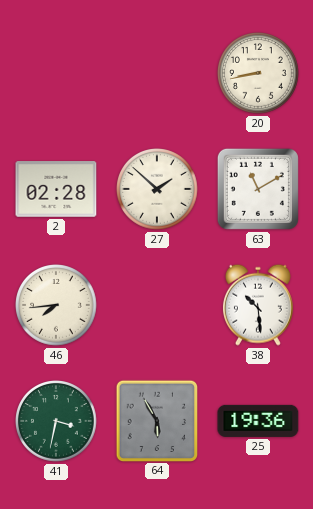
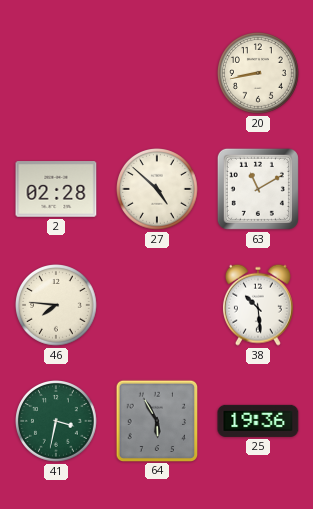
27: 1:52 -> 4:52 (158, 190)
46: 7:44 -> 7:46 (57, 306)
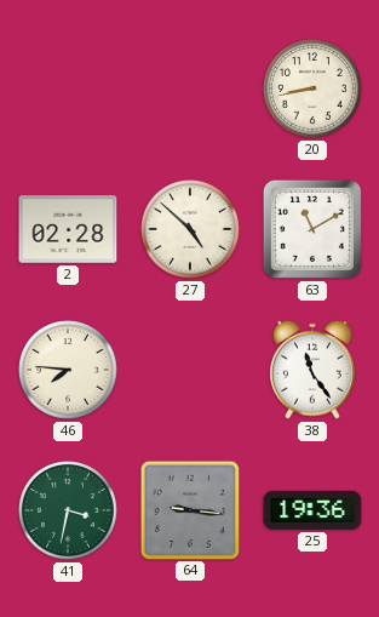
38: 10:29 -> 11:24 (312, 370)
64: 5:55 -> 9:16 (189, 509)
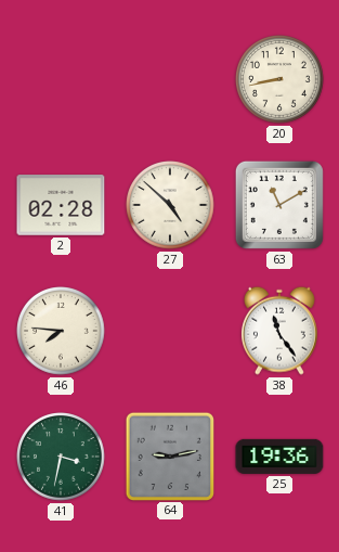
64: 9:16 -> 9:13 (169, 455)
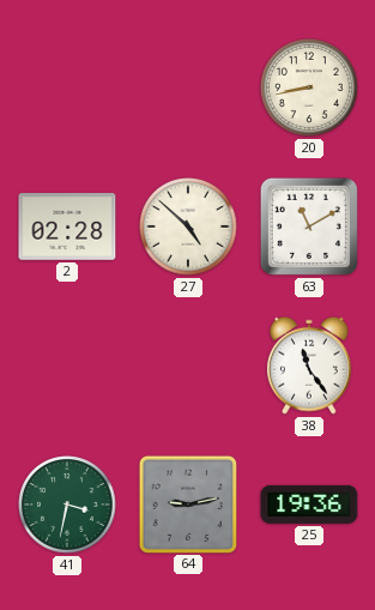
46: 7:46 -> none (62, 332)
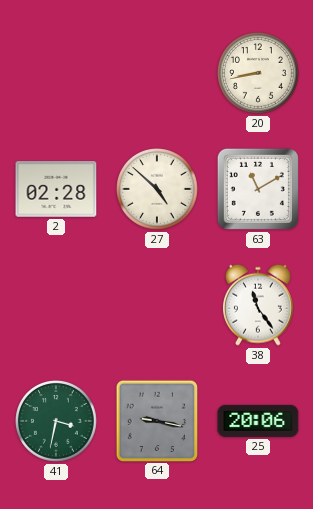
64: 9:13 -> 9:17 (156, 420)
25: 19:36 -> 20:06 (258, 421)
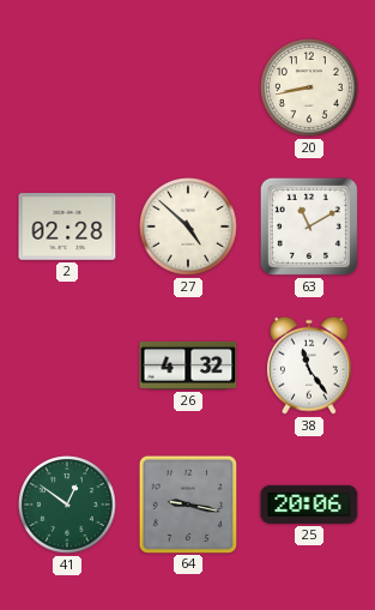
26: none -> 4:32 (188, 366)
41: 3:32 -> 12:51 (68, 506)
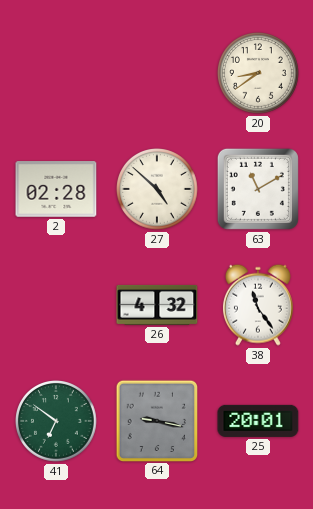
20: 8:43 -> 8:39 (259, 74)
41: 12:51 -> 6:51 (57, 422)
25: 20:06 -> 20:01 (258, 421)
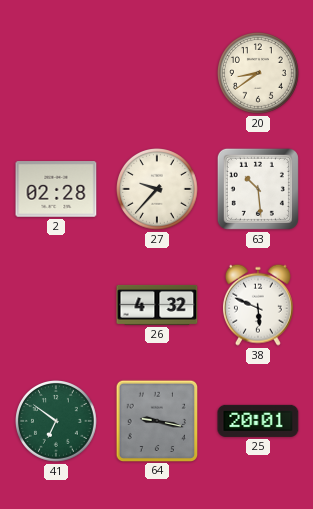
27: 4:52 -> 9:37 (158, 190)
63: 11:10 -> 10:29 (258, 189)
38: 11:24 -> 5:49 (258, 305)
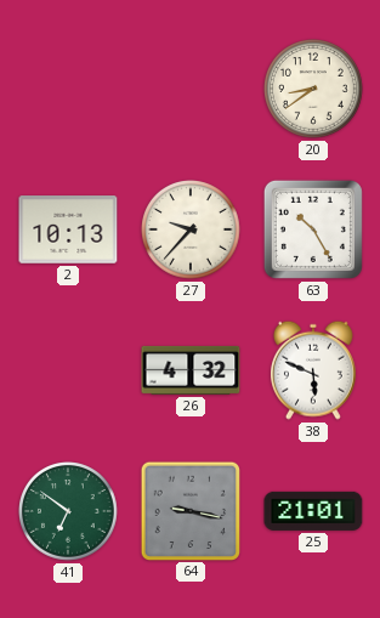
2: 02:28 -> 10:13 (68, 229)
63: 10:29 -> 10:25 (313, 229)
25: 20:01 -> 21:01 (313, 511)
